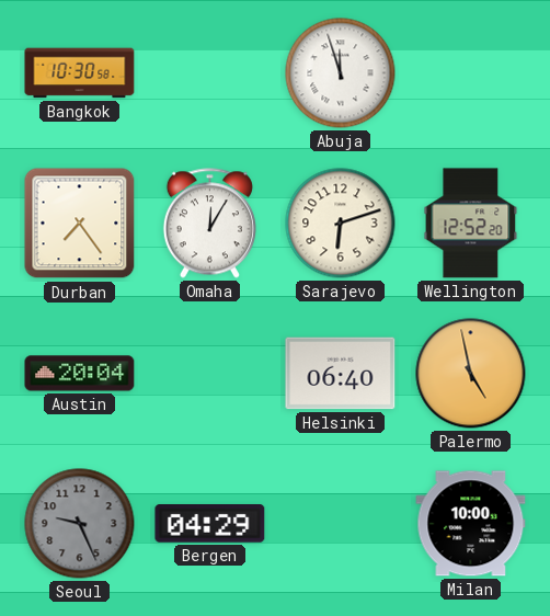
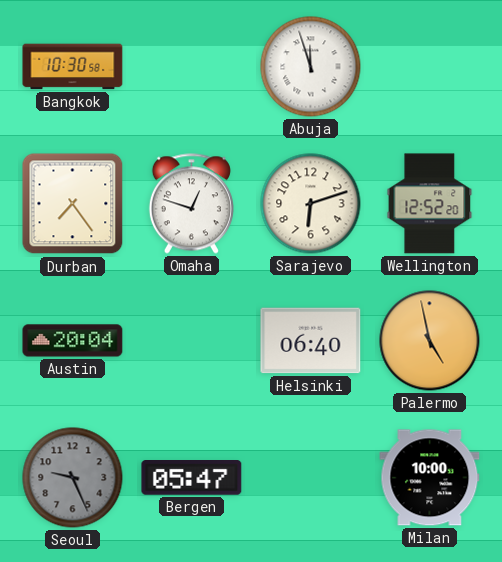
Omaha: 12:05 -> 12:48 (191, 204)
Bergen: 04:29 -> 05:47 (192, 478)
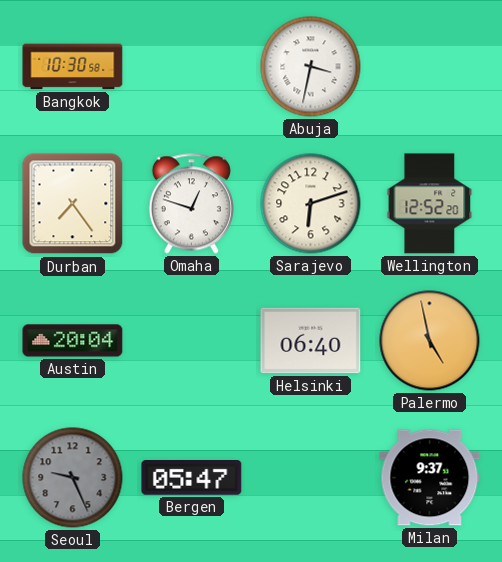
Abuja: 11:57 -> 3:32 (311, 67)
Milan: 10:00 -> 9:37 (430, 478)
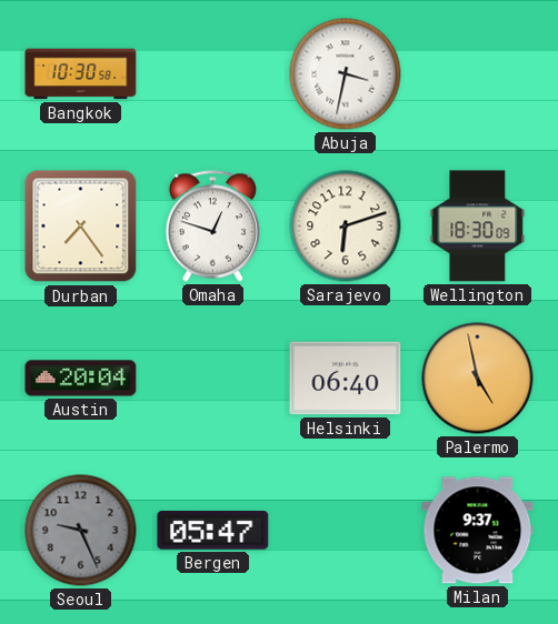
Wellington: 12:52 -> 18:30 (478, 227)
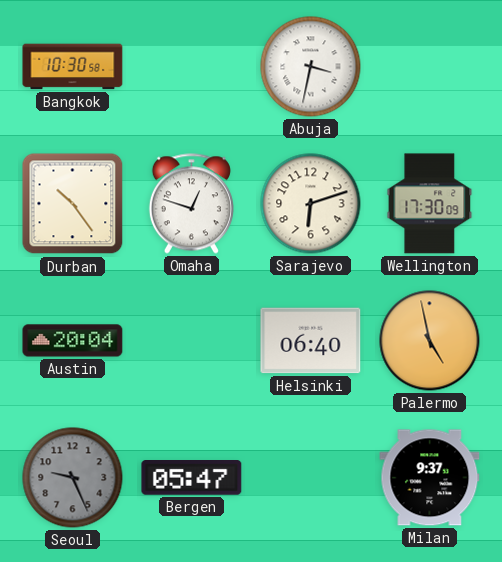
Durban: 7:24 -> 10:24 (73, 204)
Wellington: 18:30 -> 17:30 (430, 204)
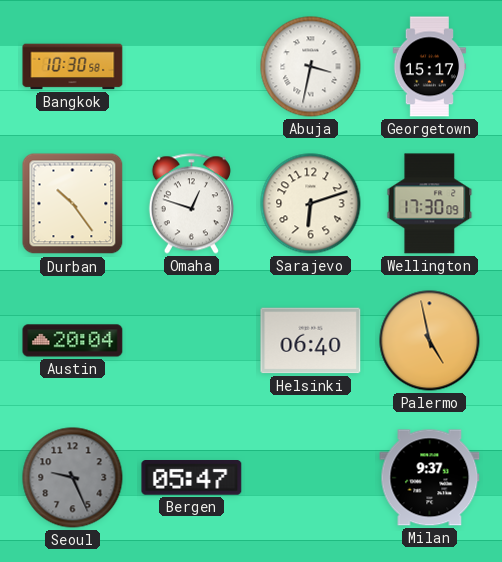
Georgetown: none -> 15:17 (430, 67)
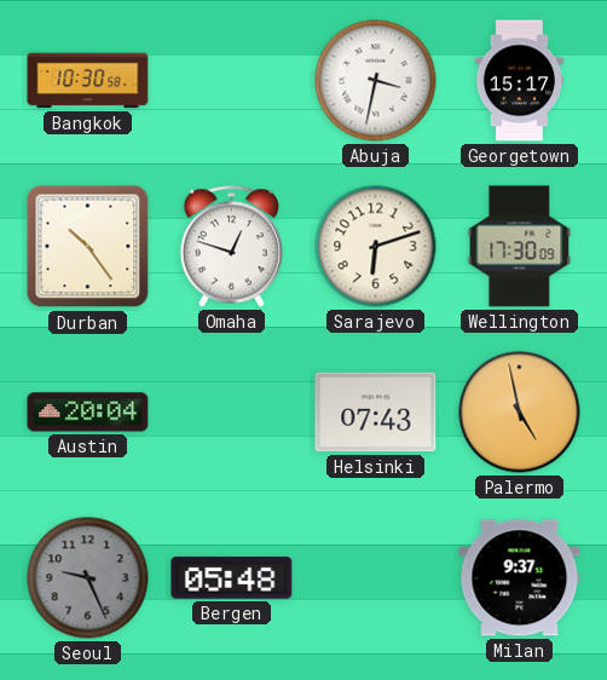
Helsinki: 06:40 -> 07:43 (376, 413)
Bergen: 05:47 -> 05:48 (232, 578)
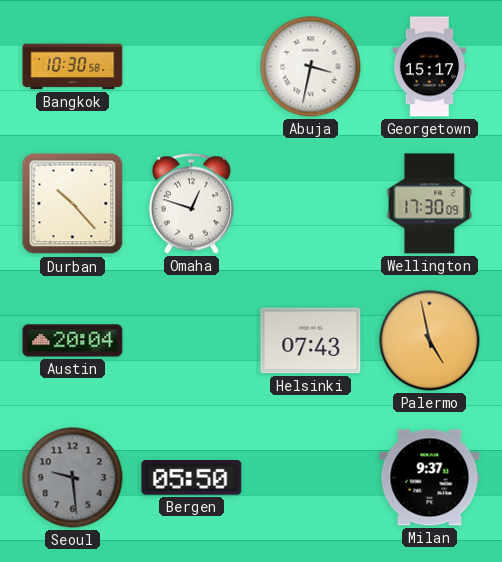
Durban: 10:24 -> 10:23 (73, 204)
Sarajevo: 6:12 -> none (376, 247)
Seoul: 9:26 -> 9:29 (73, 478)
Bergen: 05:48 -> 05:50 (192, 478)
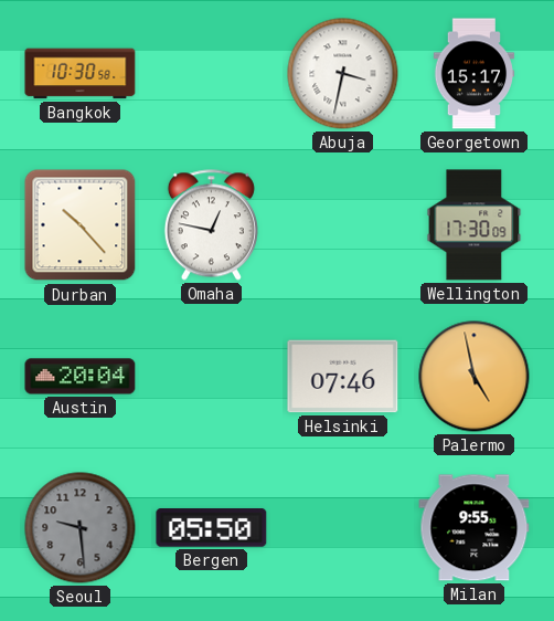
Omaha: 12:48 -> 12:47 (211, 225)
Helsinki: 07:43 -> 07:46 (343, 377)
Milan: 9:37 -> 9:55 (475, 528)
